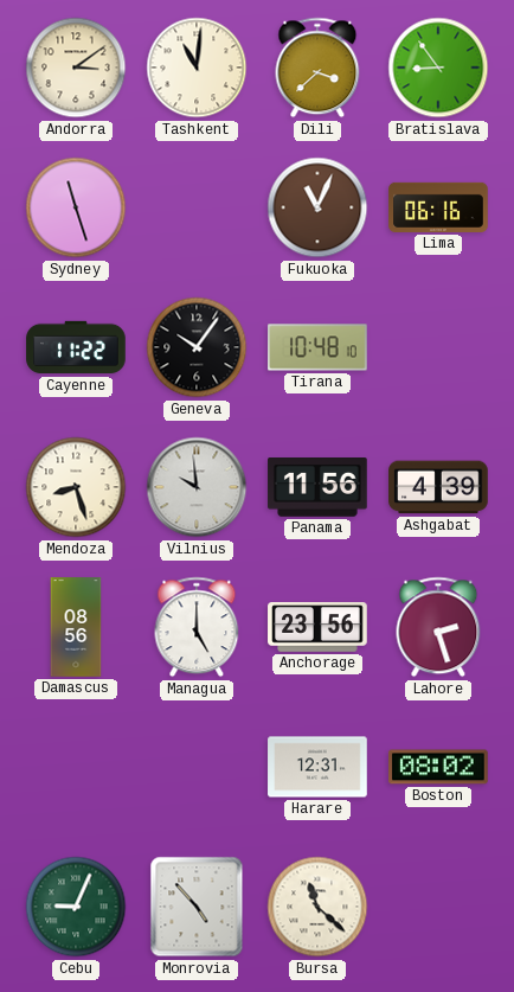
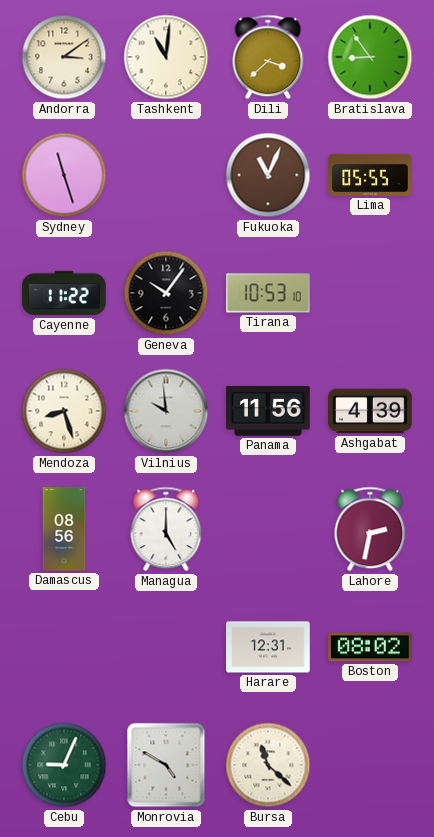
Lima: 06:16 -> 05:55 (370, 175)
Tirana: 10:48 -> 10:53 (268, 293)
Anchorage: 23:56 -> none (317, 627)
Lahore: 2:27 -> 2:32 (370, 529)
Monrovia: 4:53 -> 4:50 (166, 765)
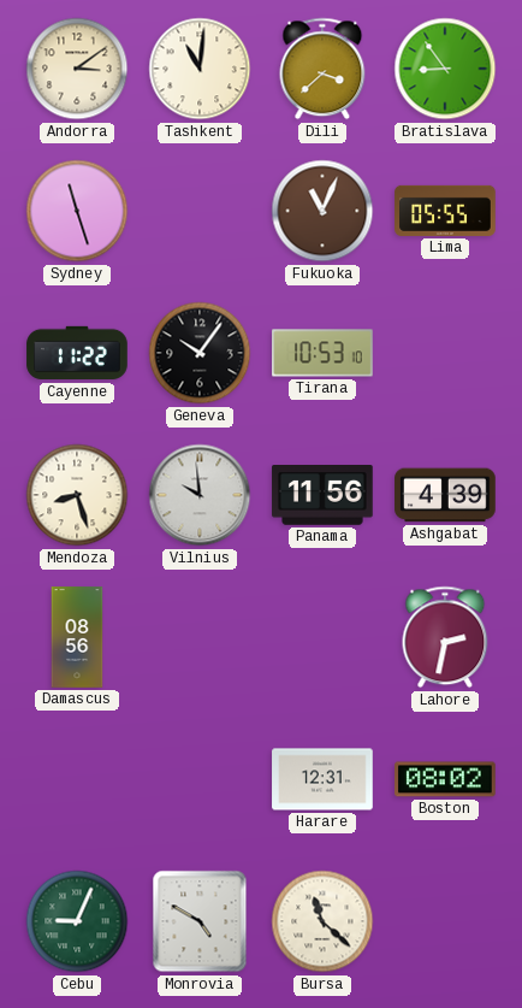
Managua: 5:00 -> none (166, 529)
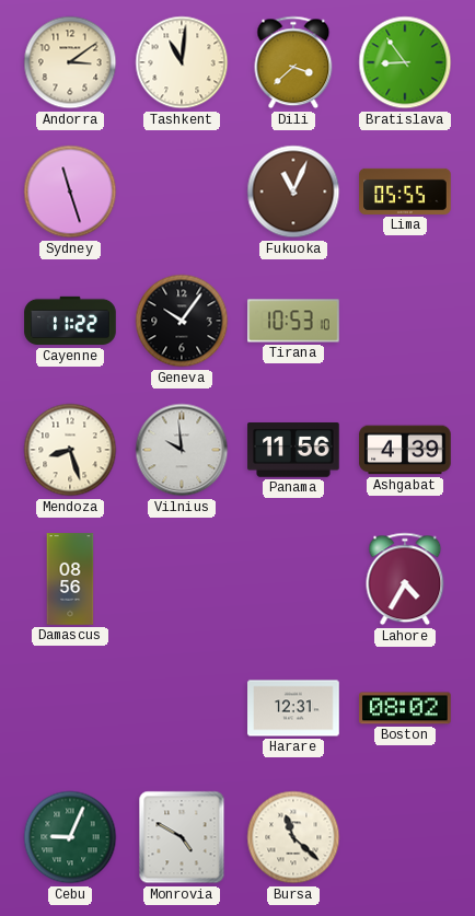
Lahore: 2:32 -> 4:35 (405, 579)
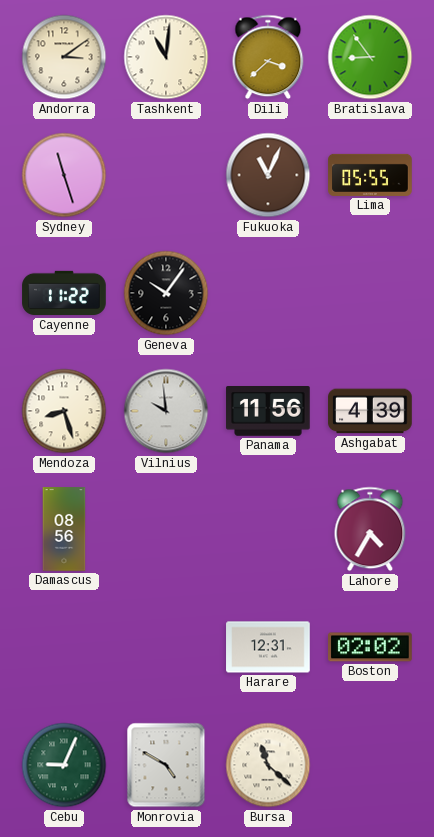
Tirana: 10:53 -> none (293, 321)
Boston: 08:02 -> 02:02 (370, 647)
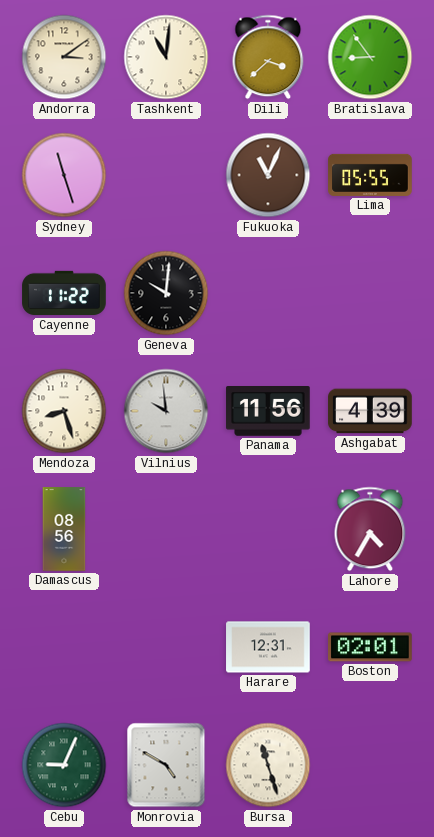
Geneva: 10:06 -> 10:01 (166, 293)
Boston: 02:02 -> 02:01 (370, 647)
Bursa: 11:22 -> 11:27 (268, 765)
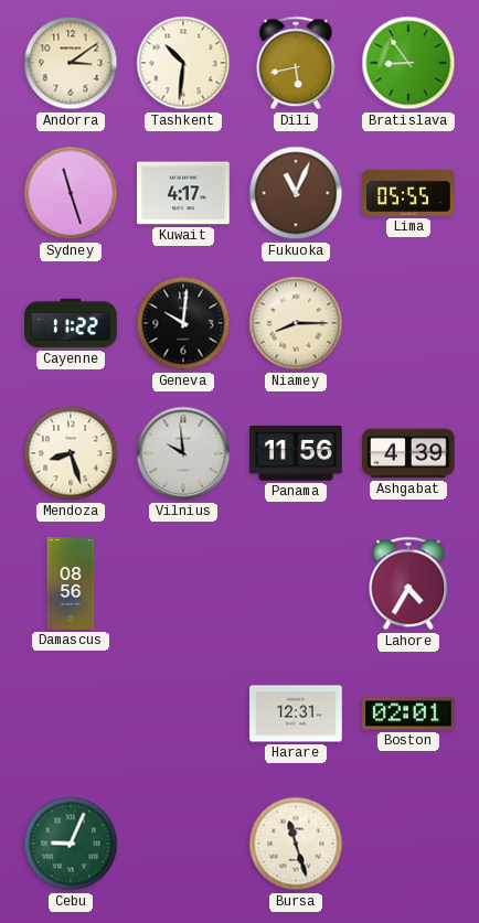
Tashkent: 11:01 -> 10:31 (183, 63)
Dili: 3:38 -> 5:43 (296, 63)
Kuwait: none -> 4:17 (183, 193)
Niamey: none -> 8:15 (296, 323)
Monrovia: 4:50 -> none (166, 765)
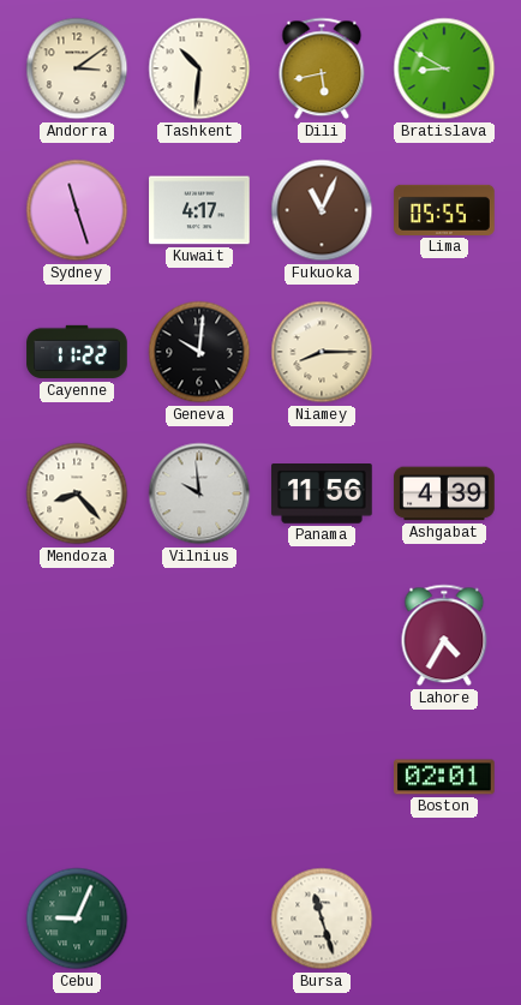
Bratislava: 8:54 -> 8:50 (444, 68)
Mendoza: 8:27 -> 8:23 (77, 493)
Damascus: 08:56 -> none (71, 583)
Harare: 12:31 -> none (296, 713)
